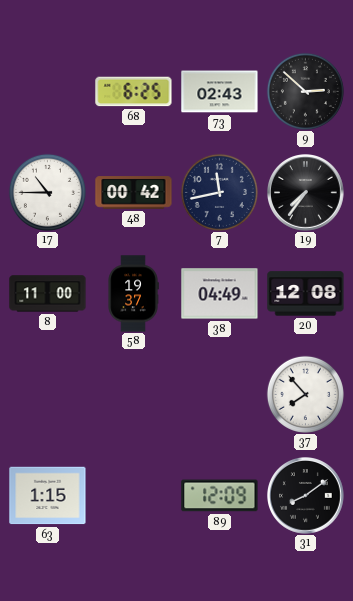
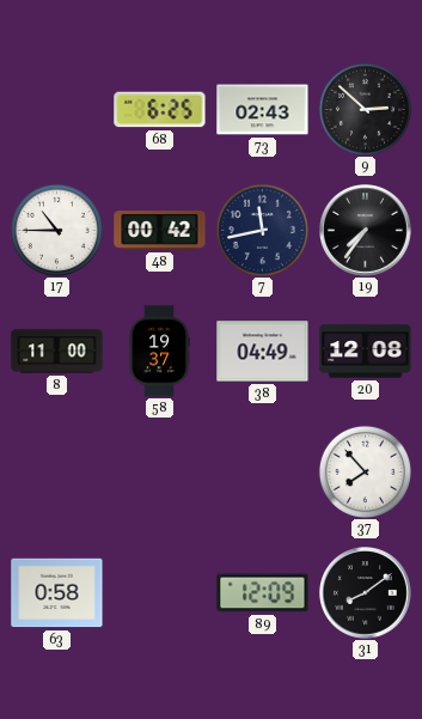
63: 1:15 -> 0:58 (57, 593)
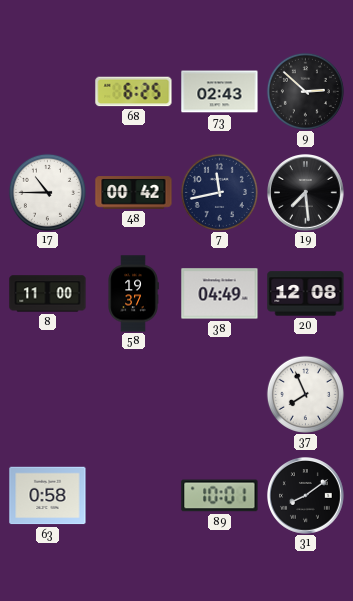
19: 7:36 -> 7:29 (306, 193)
37: 7:53 -> 7:56 (305, 394)
89: 12:09 -> 10:01 (220, 496)
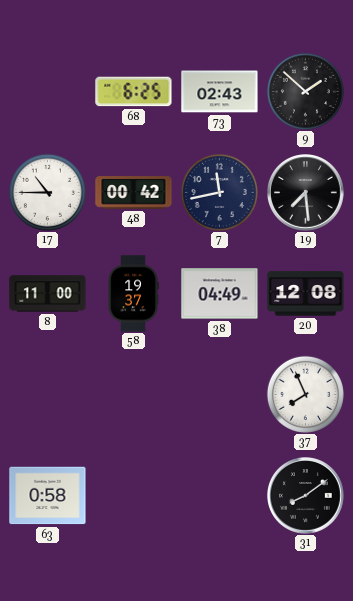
9: 2:52 -> 1:52 (305, 91)
89: 10:01 -> none (220, 496)
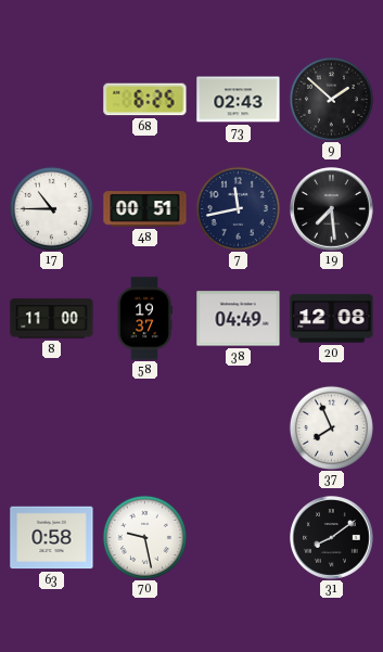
48: 00:42 -> 00:51 (145, 209)
70: none -> 9:28 (144, 537)
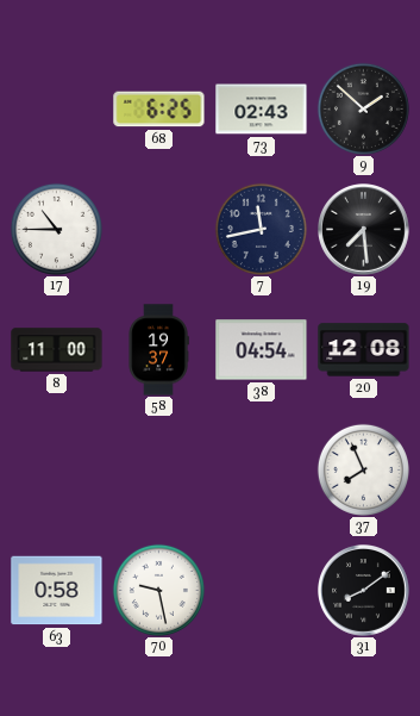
48: 00:51 -> none (145, 209)
38: 04:49 -> 04:54 (262, 350)
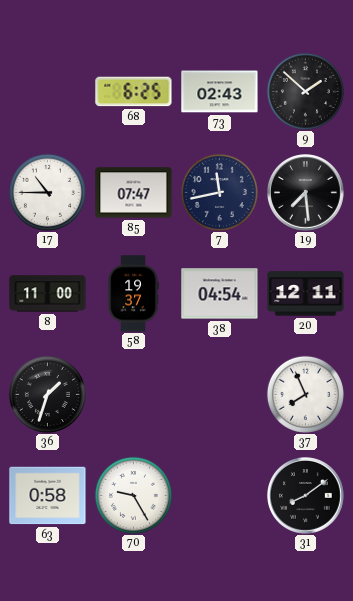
85: none -> 07:47 (134, 193)
20: 12:08 -> 12:11 (306, 294)
36: none -> 1:33 (47, 394)
70: 9:28 -> 9:25 (133, 495)
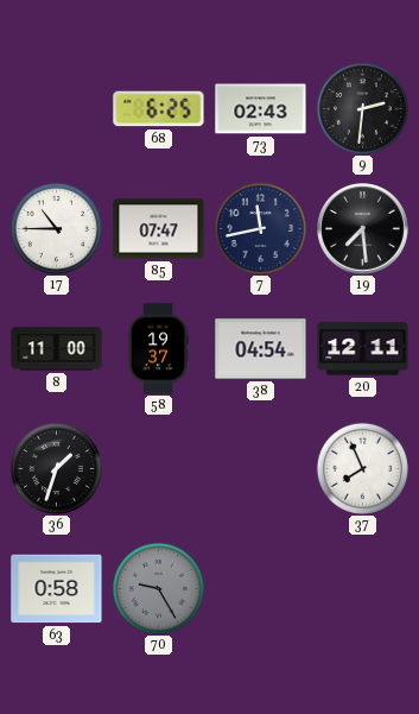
9: 1:52 -> 2:31 (362, 108)
70 dial: white -> grey (158, 588)
31: 8:09 -> none (306, 496)
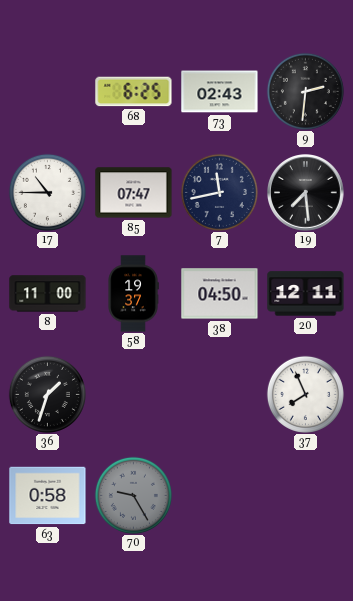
38: 04:54 -> 04:50 (220, 294)
